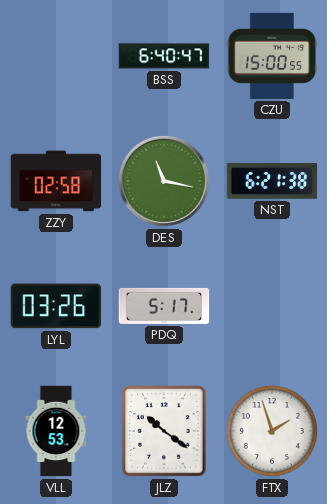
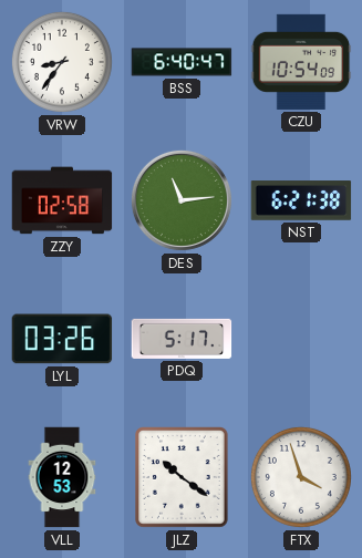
VRW: none -> 8:36 (62, 62)
CZU: 15:00 -> 10:54 (301, 62)
DES: 11:17 -> 11:14 (182, 200)
FTX: 1:57 -> 3:57 (301, 477)
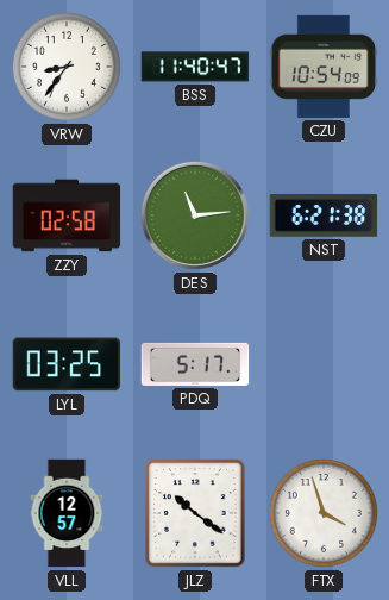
BSS: 6:40 -> 11:40 (195, 67)
LYL: 03:26 -> 03:25 (67, 364)
VLL: 12:53 -> 12:57 (67, 513)
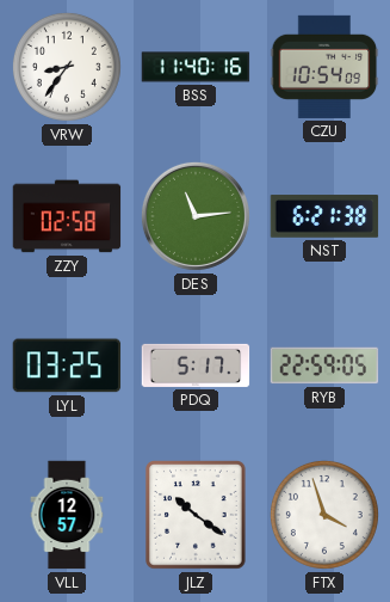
BSS: 11:40:47 -> 11:40:16 (196, 67)
RYB: none -> 22:59 (324, 365)
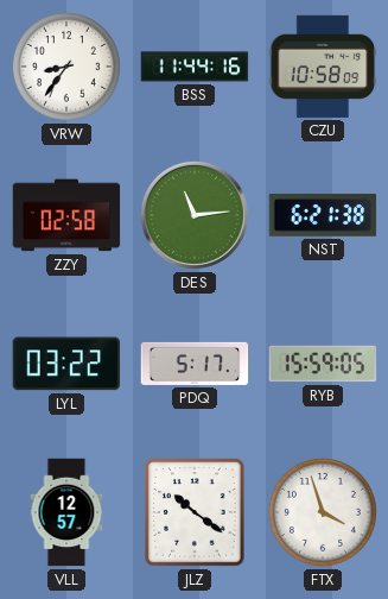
BSS: 11:40 -> 11:44 (195, 67)
CZU: 10:54 -> 10:58 (323, 67)
LYL: 03:25 -> 03:22 (66, 364)
RYB: 22:59 -> 15:59 (323, 364)
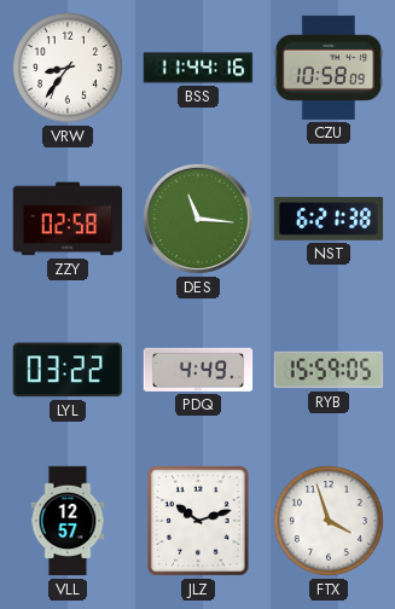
DES: 11:14 -> 11:16 (198, 219)
PDQ: 5:17 -> 4:49 (198, 370)
JLZ: 10:21 -> 10:12 (199, 521)
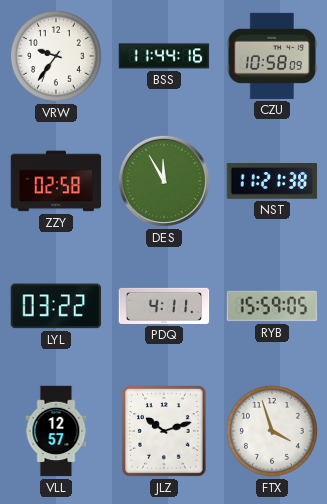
VRW: 8:36 -> 9:36 (56, 56)
DES: 11:16 -> 11:55 (164, 181)
NST: 6:21 -> 11:21 (272, 181)
PDQ: 4:49 -> 4:11 (164, 306)
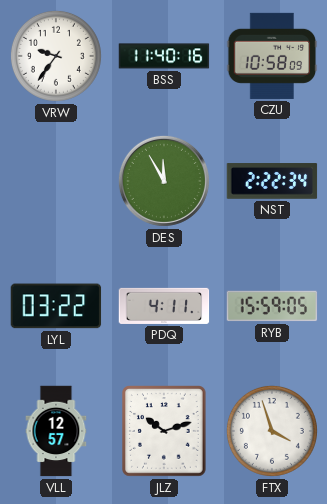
BSS: 11:44 -> 11:40 (164, 56)
ZZY: 02:58 -> none (56, 181)
NST: 11:21 -> 2:22 (272, 181)
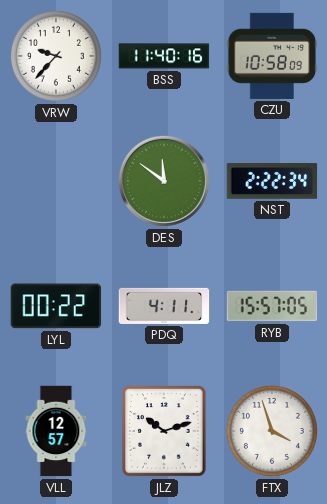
VRW: 9:36 -> 9:37 (56, 56)
DES: 11:55 -> 11:51 (164, 181)
LYL: 03:22 -> 00:22 (56, 306)
RYB: 15:59 -> 15:57 (272, 306)
